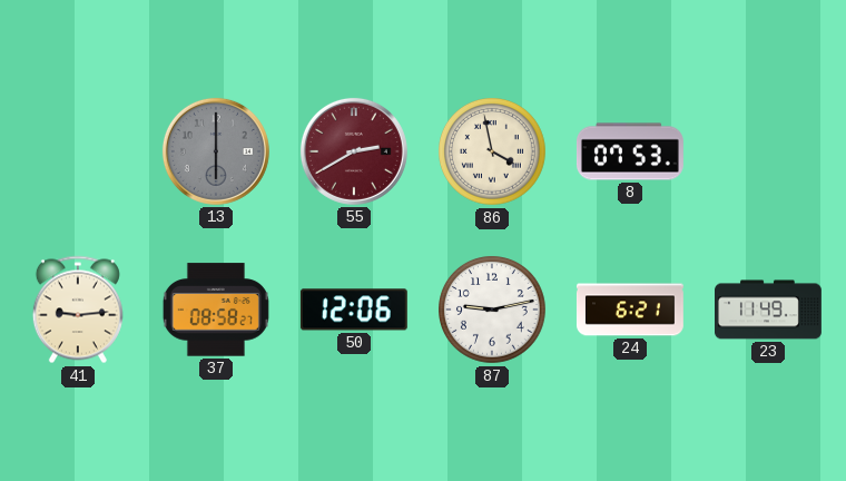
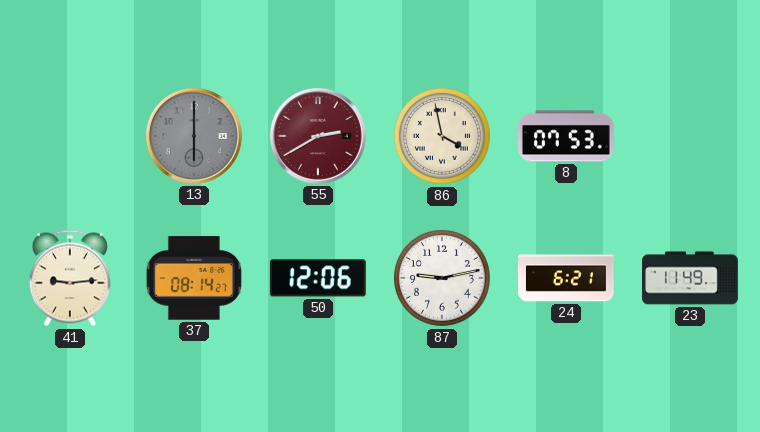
37: 08:58 -> 08:14 (194, 278)
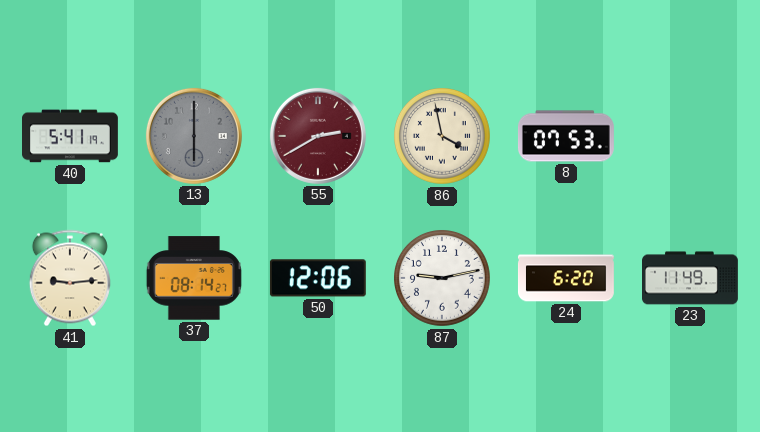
40: none -> 5:41 (71, 136)
24: 6:21 -> 6:20 (566, 278)
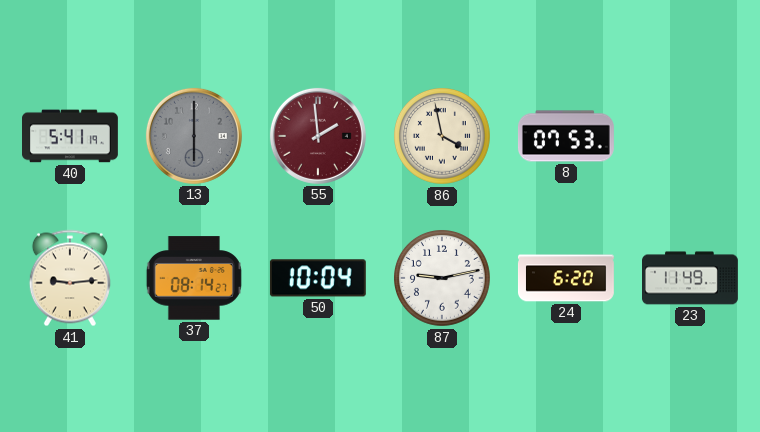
55: 2:40 -> 1:59 (318, 136)
50: 12:06 -> 10:04 (318, 278)
